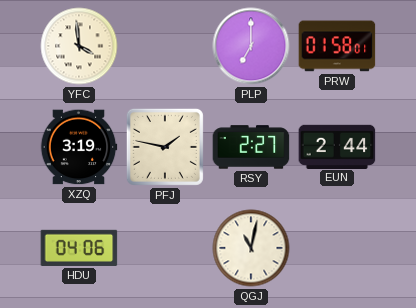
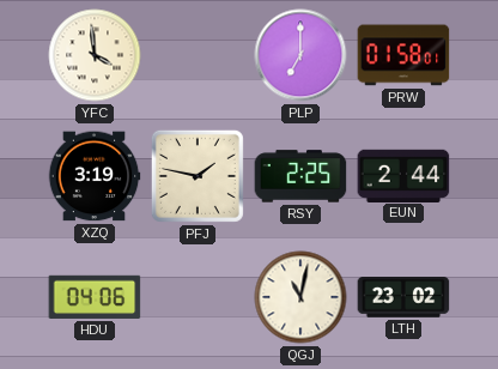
RSY: 2:27 -> 2:25 (300, 176)
LTH: none -> 23:02 (403, 298)
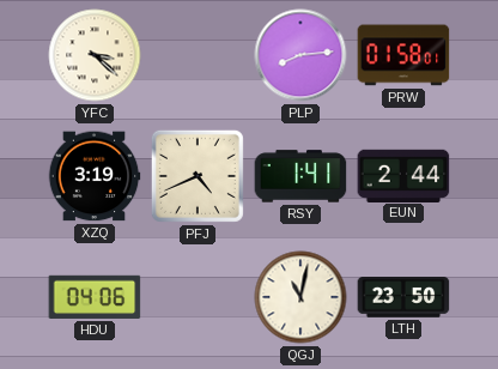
YFC: 3:59 -> 3:22 (95, 55)
PLP: 7:00 -> 8:14 (300, 55)
PFJ: 1:47 -> 4:41 (198, 176)
RSY: 2:25 -> 1:41 (300, 176)
LTH: 23:02 -> 23:50 (403, 298)
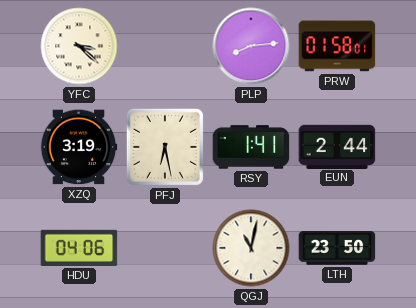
PFJ: 4:41 -> 6:28 (165, 147)
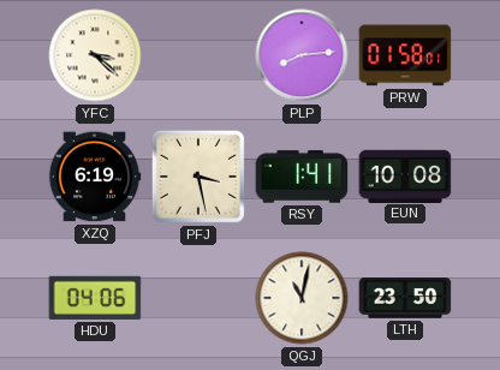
XZQ: 3:19 -> 6:19 (95, 177)
PFJ: 6:28 -> 3:28 (198, 177)
EUN: 2:44 -> 10:08 (405, 175)
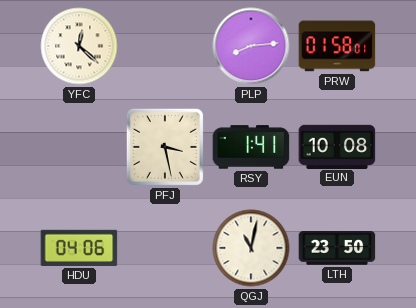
YFC: 3:22 -> 12:22 (79, 46)
XZQ: 6:19 -> none (95, 177)
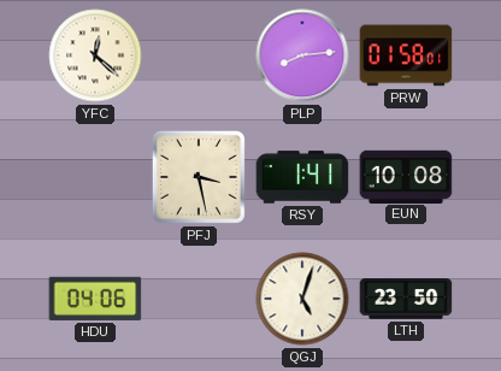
QGJ: 11:02 -> 5:03 (302, 299)
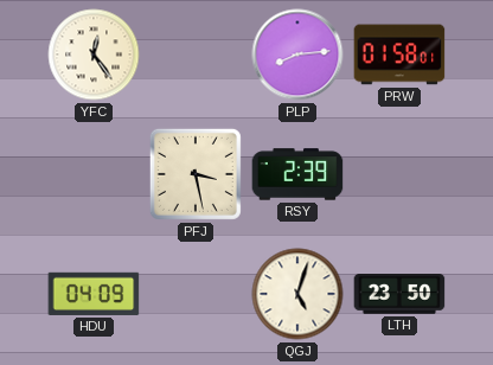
YFC: 12:22 -> 12:24 (94, 55)
RSY: 1:41 -> 2:39 (297, 174)
EUN: 10:08 -> none (406, 176)
HDU: 04:06 -> 04:09 (94, 294)
